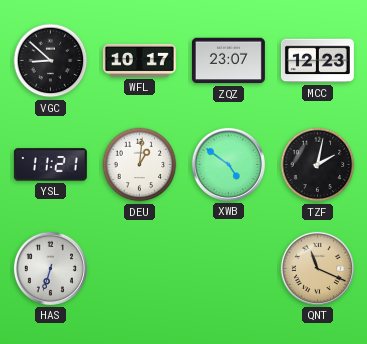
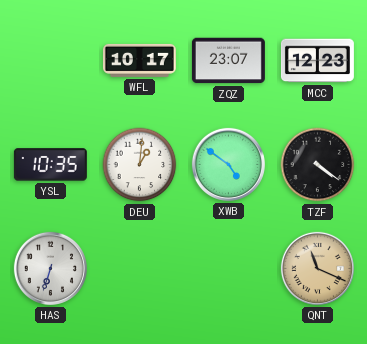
VGC: 8:52 -> none (51, 61)
YSL: 11:21 -> 10:35 (50, 165)
TZF: 2:02 -> 4:21 (318, 165)
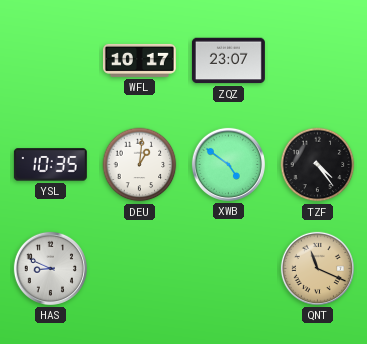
MCC: 12:23 -> none (317, 61)
TZF: 4:21 -> 4:24 (318, 165)
HAS: 6:33 -> 8:49 (50, 268)
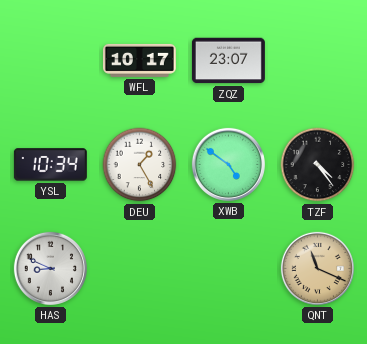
YSL: 10:35 -> 10:34 (50, 165)
DEU: 1:01 -> 1:25 (140, 165)
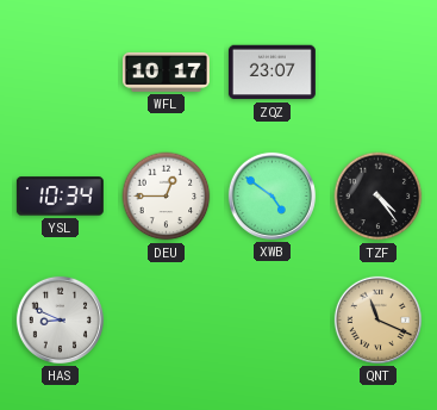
DEU: 1:25 -> 12:45 (167, 197)
